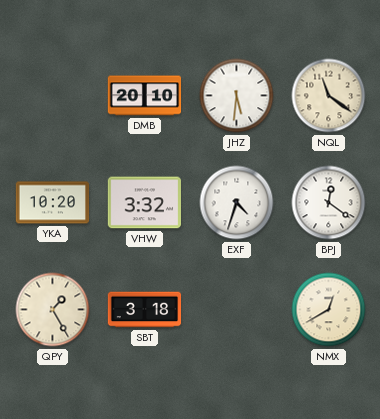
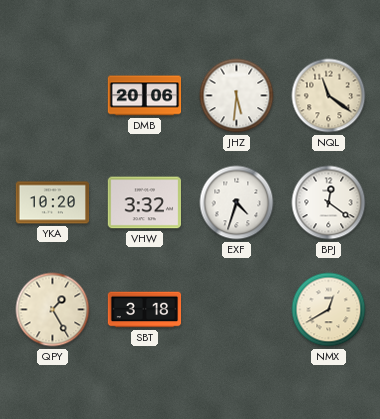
DMB: 20:10 -> 20:06 (145, 96)
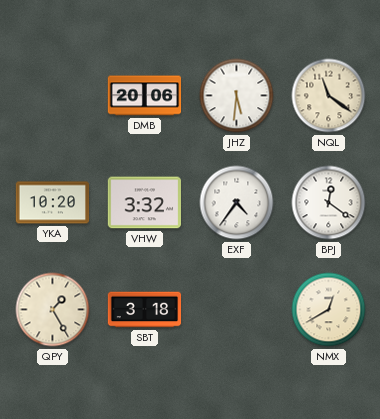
EXF: 4:33 -> 4:36 (237, 203)
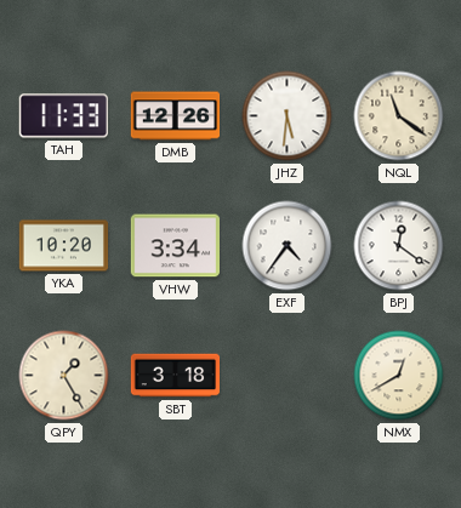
TAH: none -> 11:33 (63, 116)
DMB: 20:06 -> 12:26 (176, 116)
VHW: 3:32 -> 3:34 (176, 246)
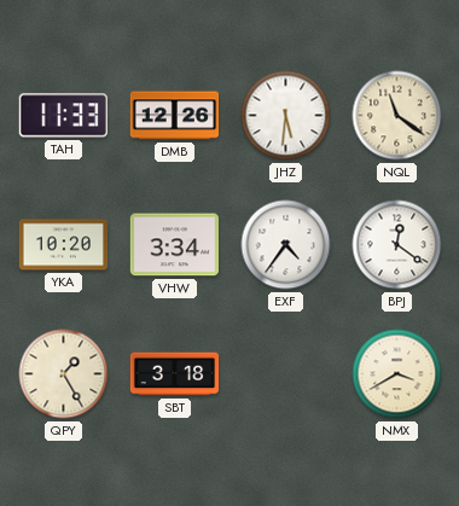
NMX: 12:40 -> 3:40 (397, 374)
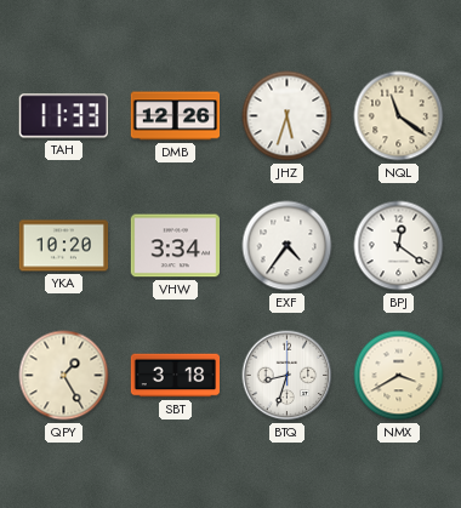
JHZ: 5:31 -> 5:33 (288, 116)
BTQ: none -> 8:33 (288, 376)
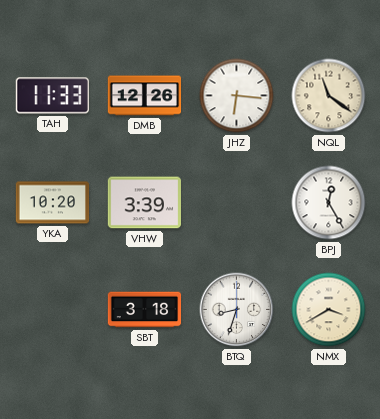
JHZ: 5:33 -> 6:16 (237, 96)
VHW: 3:34 -> 3:39 (145, 203)
EXF: 4:36 -> none (288, 246)
BPJ: 12:21 -> 12:25 (329, 203)
QPY: 1:25 -> none (64, 376)
